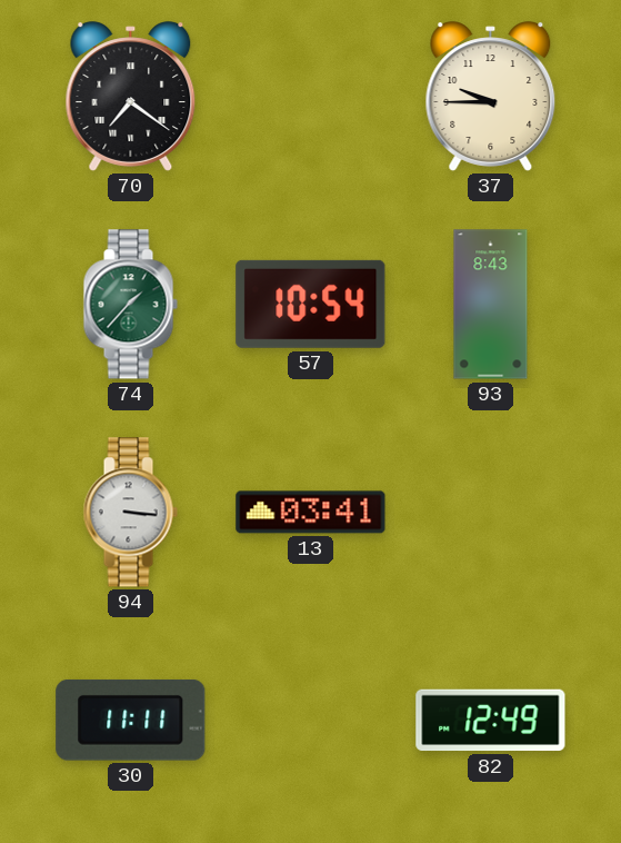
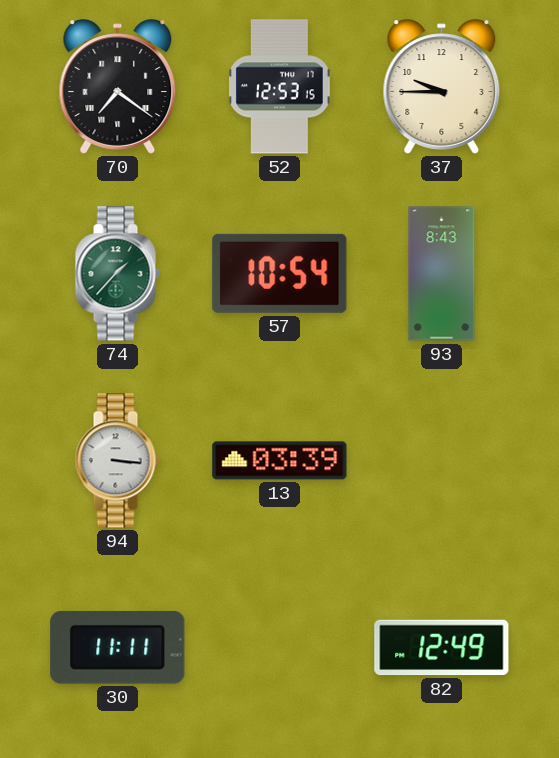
52: none -> 12:53 (280, 87)
13: 03:41 -> 03:39 (280, 461)
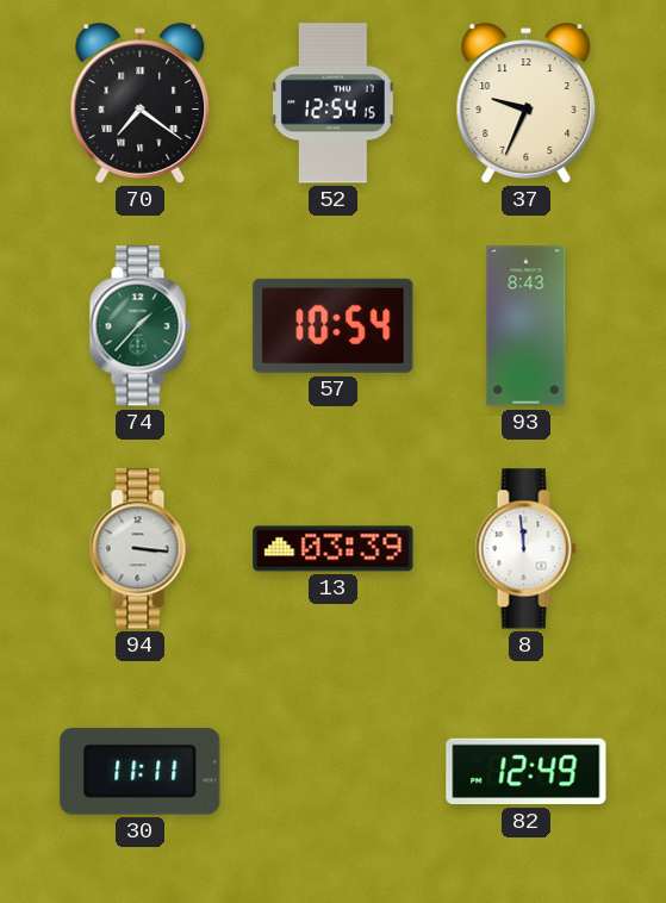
52: 12:53 -> 12:54 (334, 104)
37: 9:45 -> 9:34 (527, 104)
8: none -> 11:59 (525, 549)
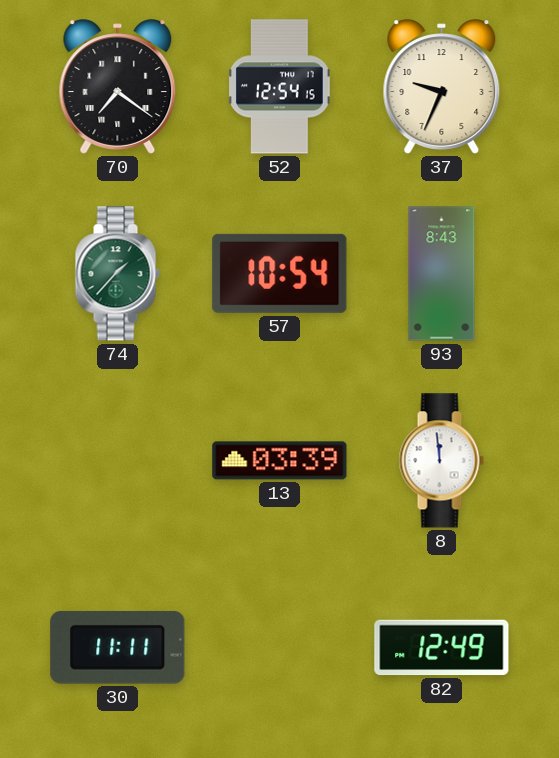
94: 3:16 -> none (139, 549)
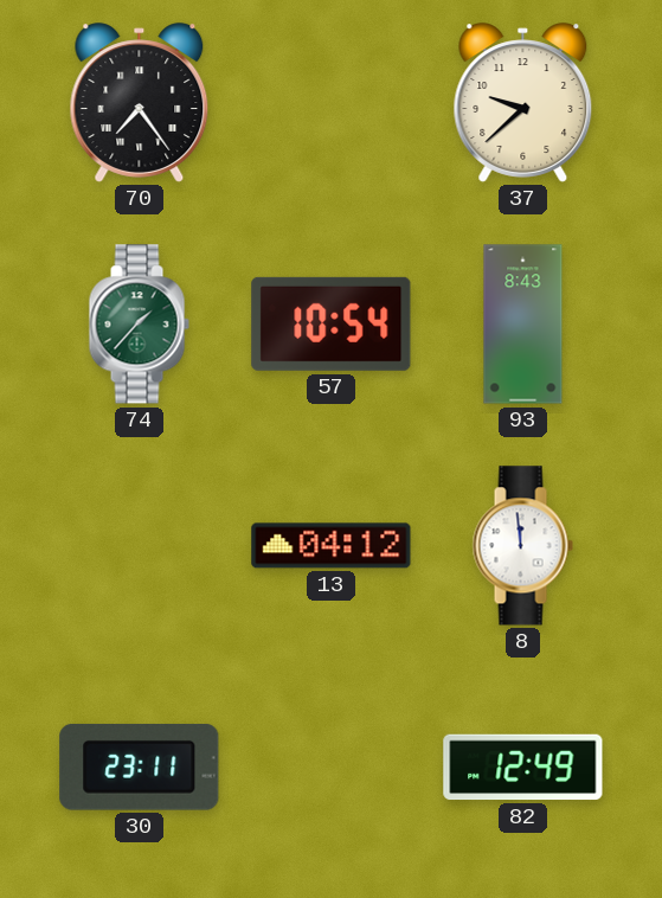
70: 7:21 -> 7:24 (140, 103)
52: 12:54 -> none (280, 87)
37: 9:34 -> 9:38 (523, 103)
13: 03:39 -> 04:12 (332, 546)
30: 11:11 -> 23:11 (140, 766)
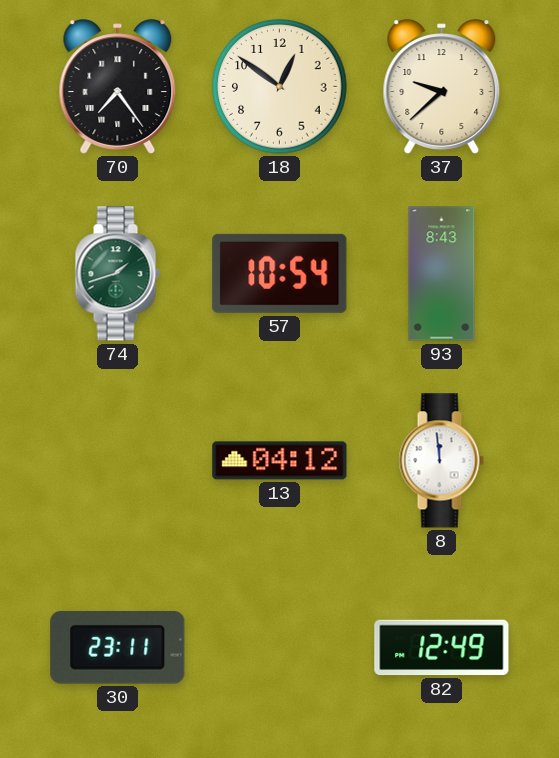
18: none -> 12:51 (280, 87)
74: 1:37 -> 1:42 (117, 274)
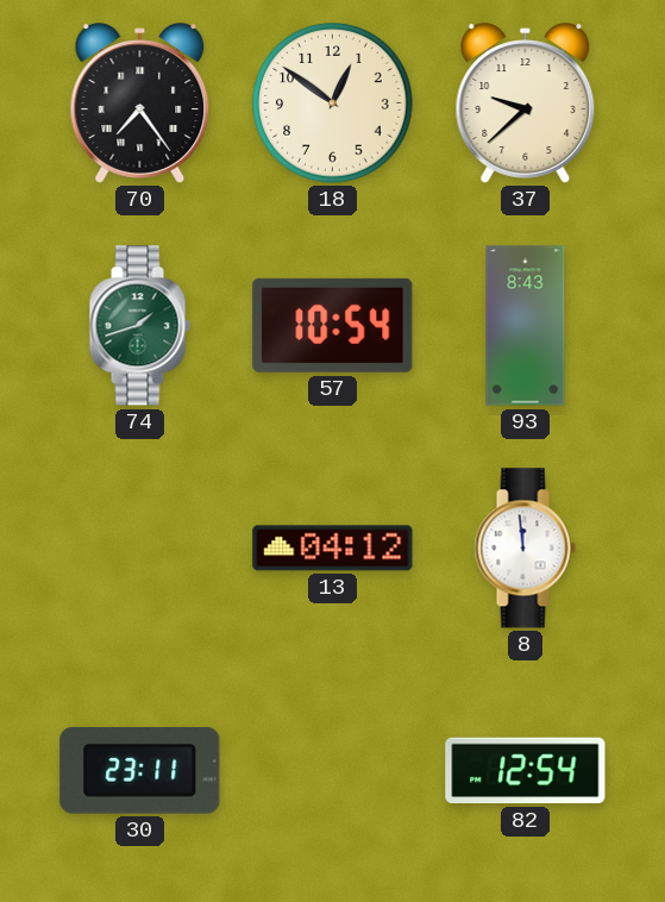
82: 12:49 -> 12:54 (526, 771)
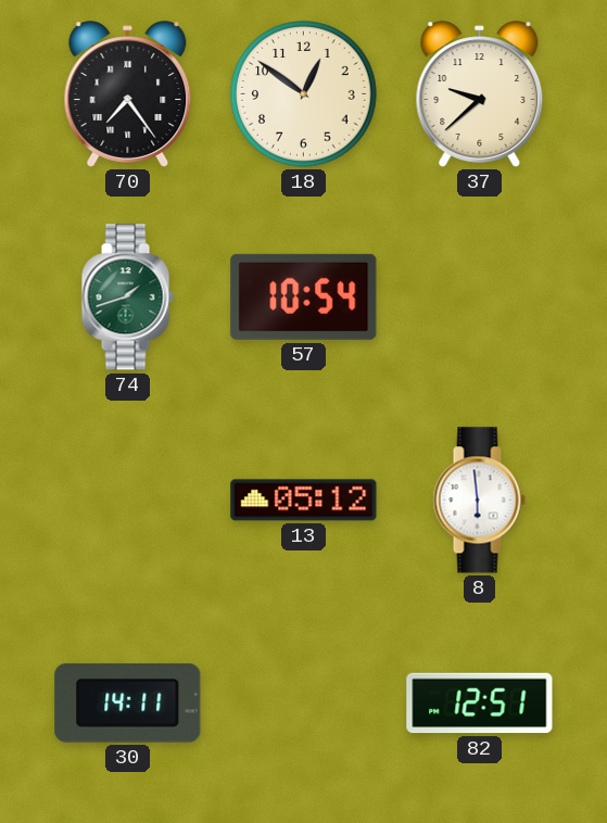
93: 8:43 -> none (526, 326)
13: 04:12 -> 05:12 (304, 501)
8: 11:59 -> 5:59 (479, 501)
30: 23:11 -> 14:11 (128, 702)
82: 12:54 -> 12:51 (480, 704)
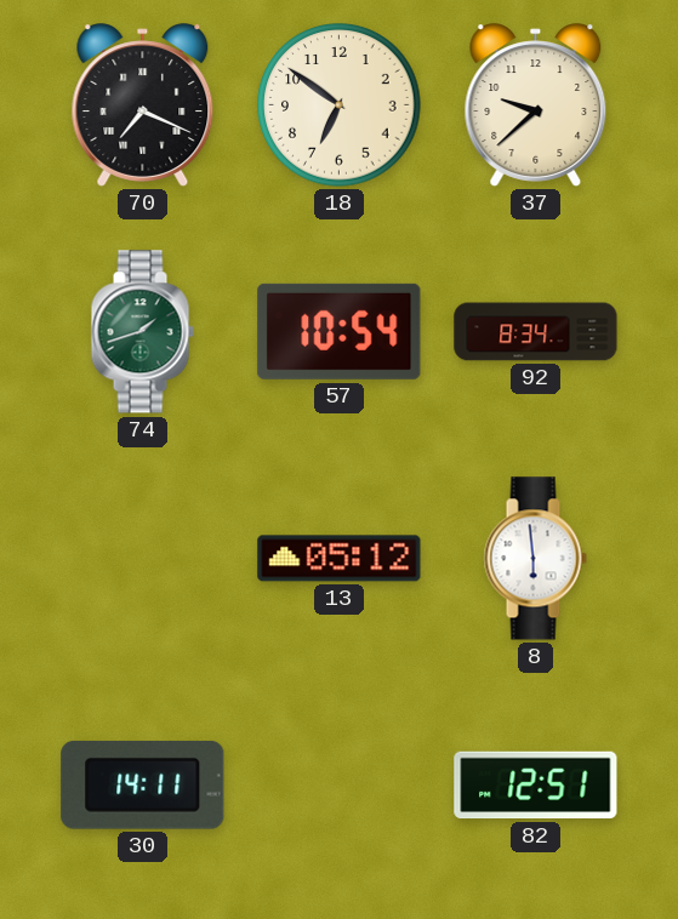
70: 7:24 -> 7:19 (143, 105)
18: 12:51 -> 6:51 (340, 105)
92: none -> 8:34 (536, 332)
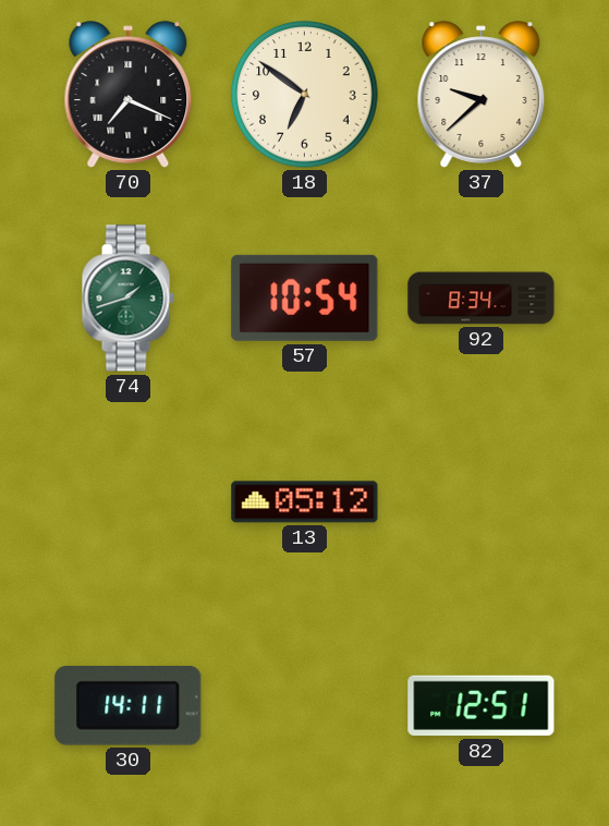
8: 5:59 -> none (535, 559)
